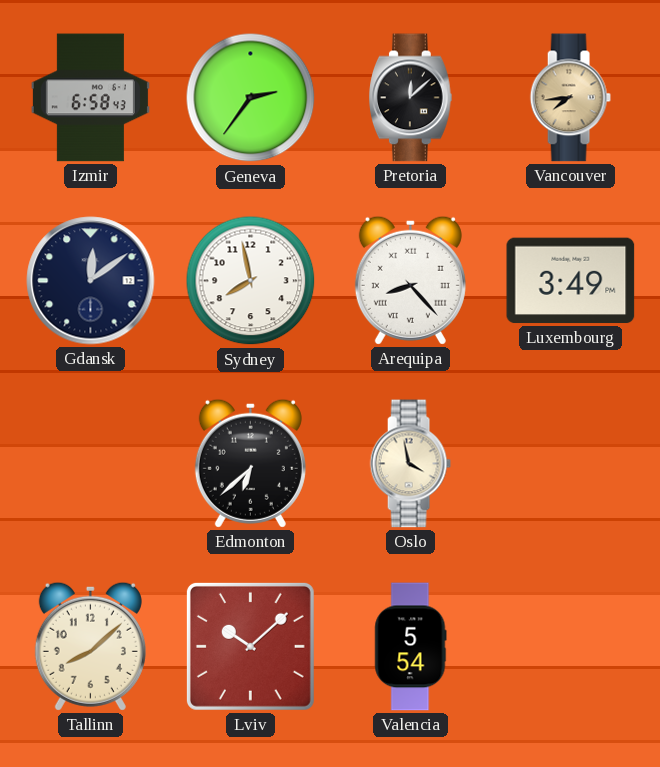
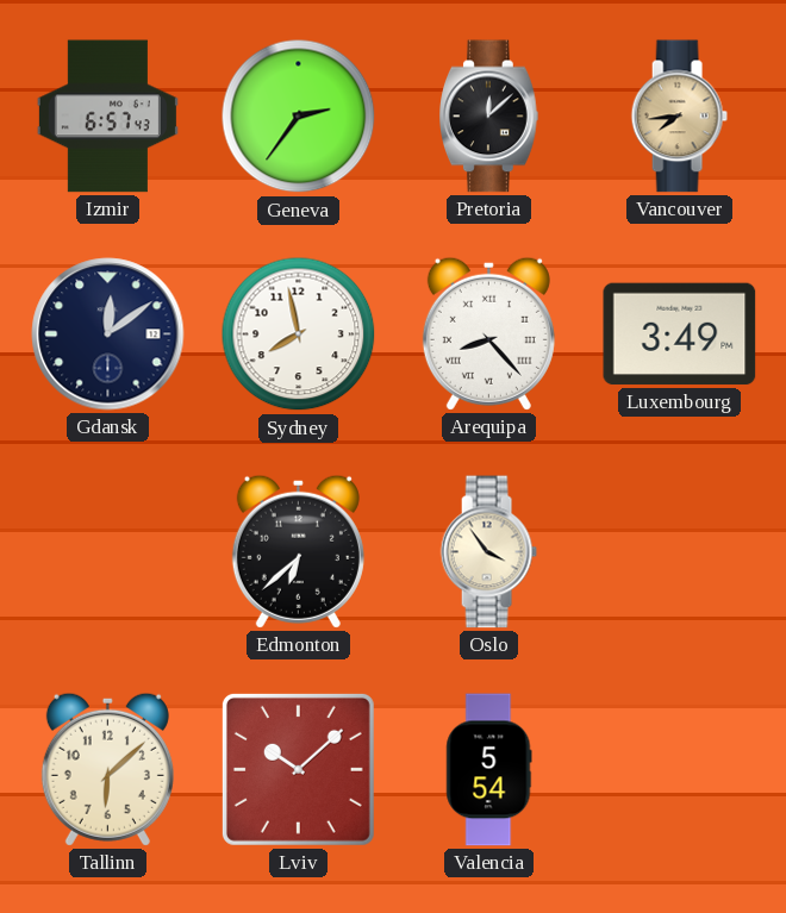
Izmir: 6:58 -> 6:57 (107, 117)
Oslo: 3:58 -> 3:54 (488, 552)
Tallinn: 8:08 -> 6:08 (107, 769)
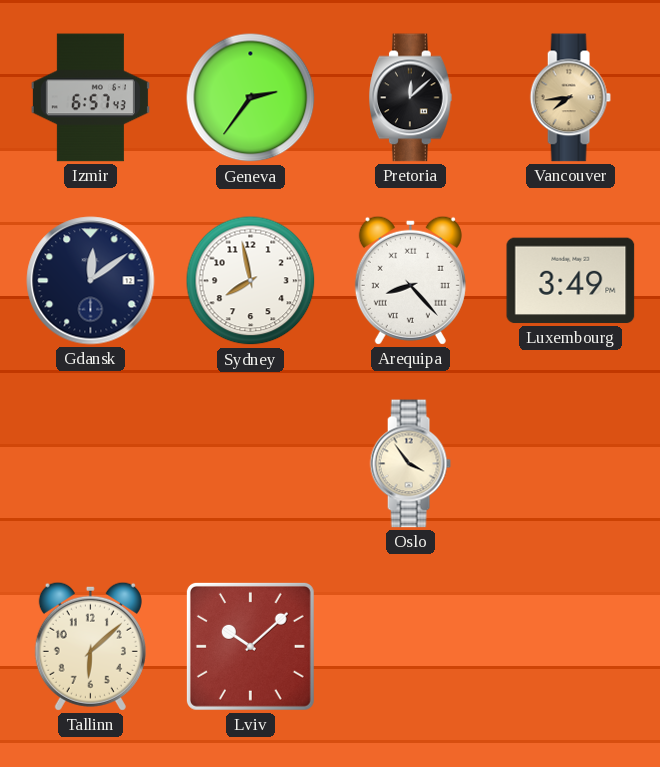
Edmonton: 6:38 -> none (298, 551)
Valencia: 5:54 -> none (489, 770)
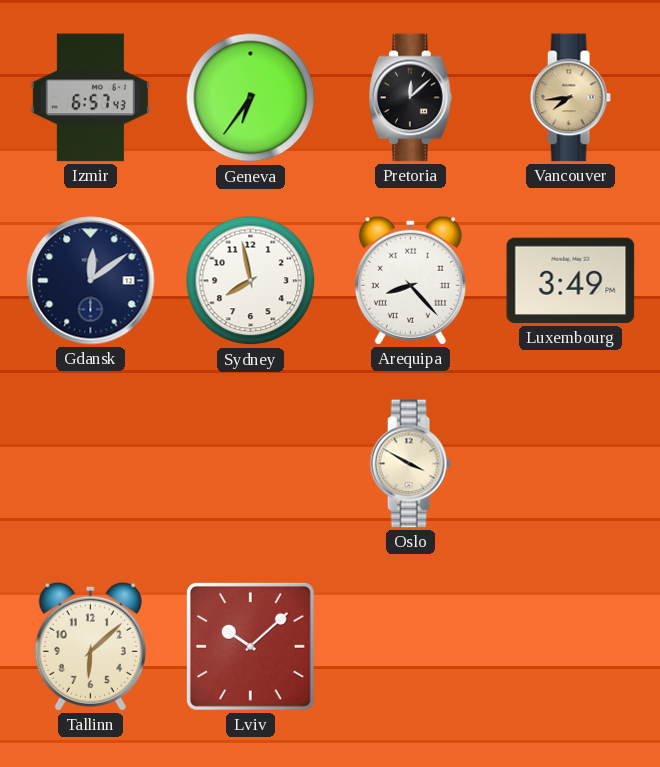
Geneva: 2:36 -> 6:36 (251, 98)
Oslo: 3:54 -> 3:50 (410, 464)
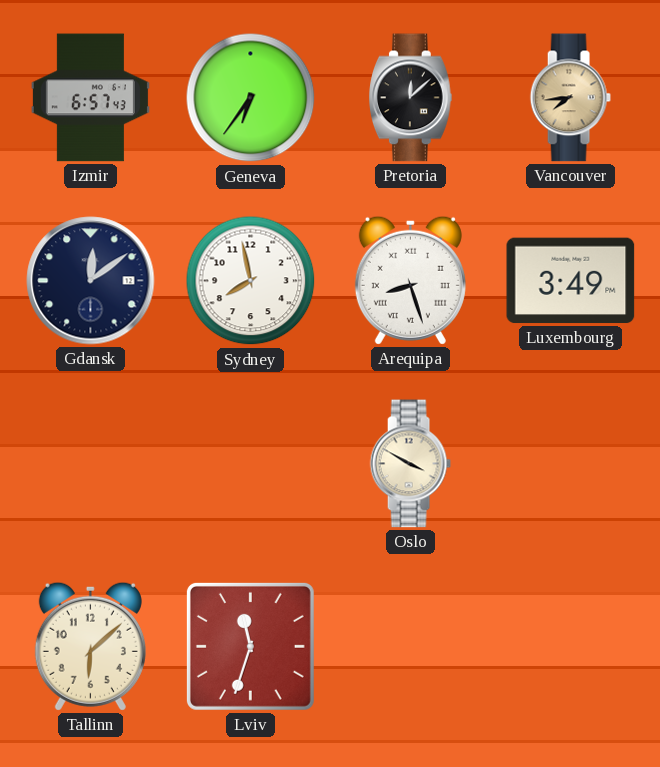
Arequipa: 8:23 -> 8:27 (410, 280)
Lviv: 10:08 -> 11:33 (250, 646)
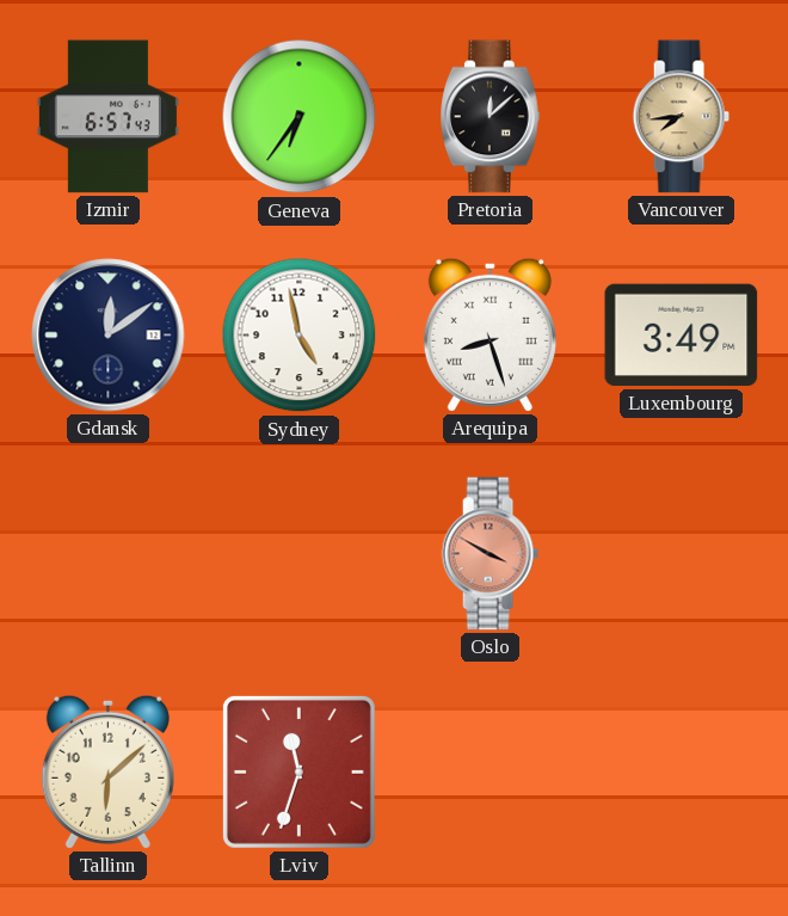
Sydney: 7:58 -> 4:58 (300, 336)
Oslo dial: cream -> salmon (490, 554)
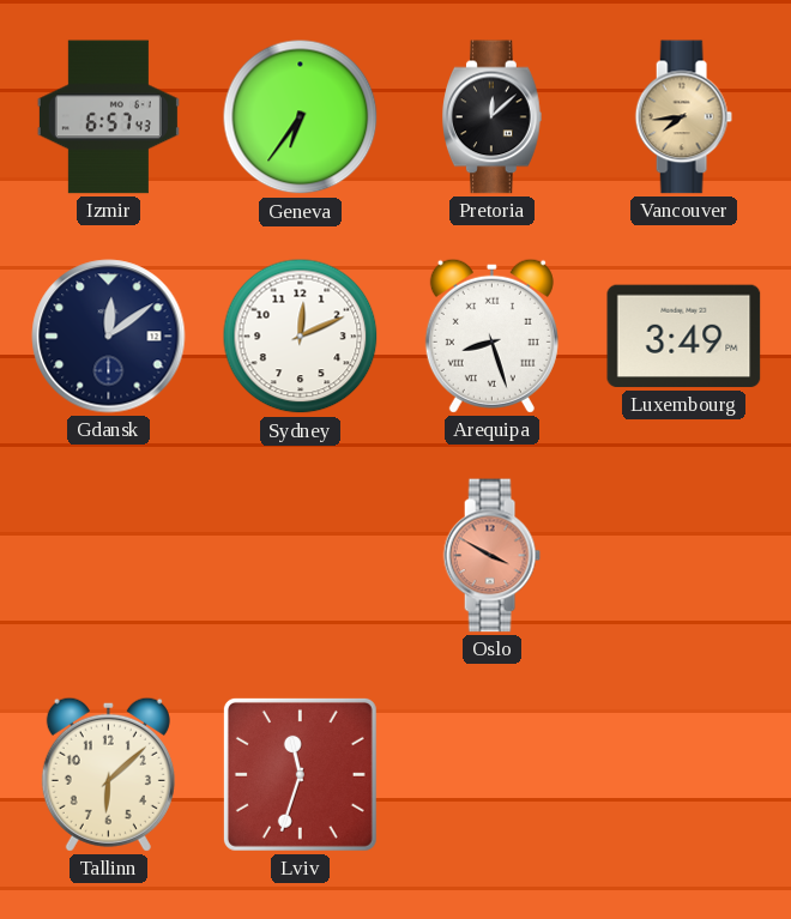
Sydney: 4:58 -> 12:11 (301, 337)
